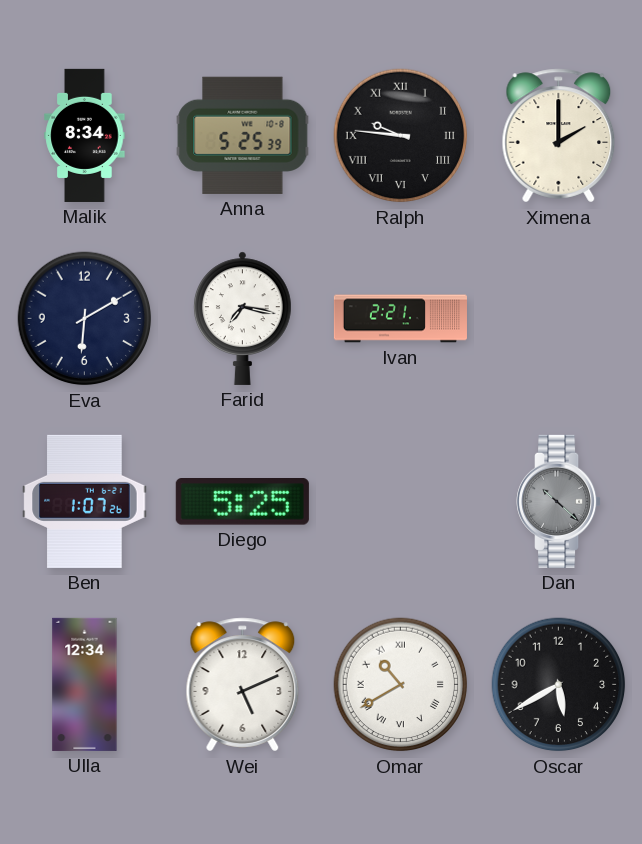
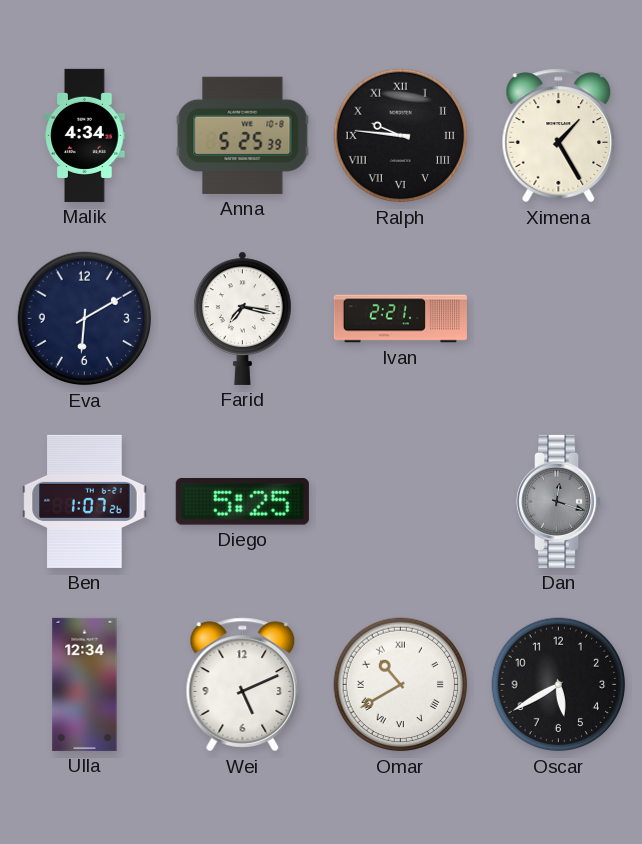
Malik: 8:34 -> 4:34 (85, 135)
Ximena: 2:00 -> 1:25 (559, 136)
Dan: 10:22 -> 12:18 (559, 501)
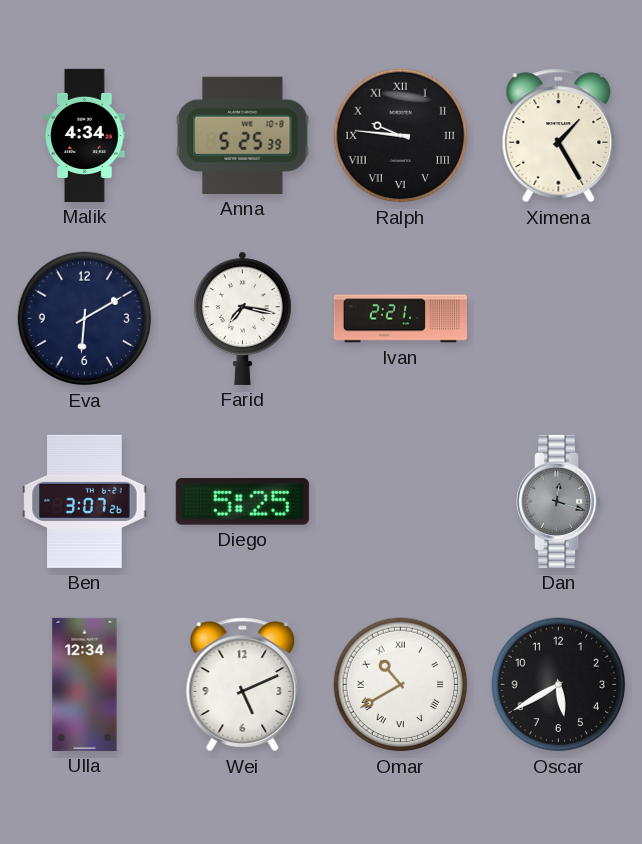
Ben: 1:07 -> 3:07 (85, 501)
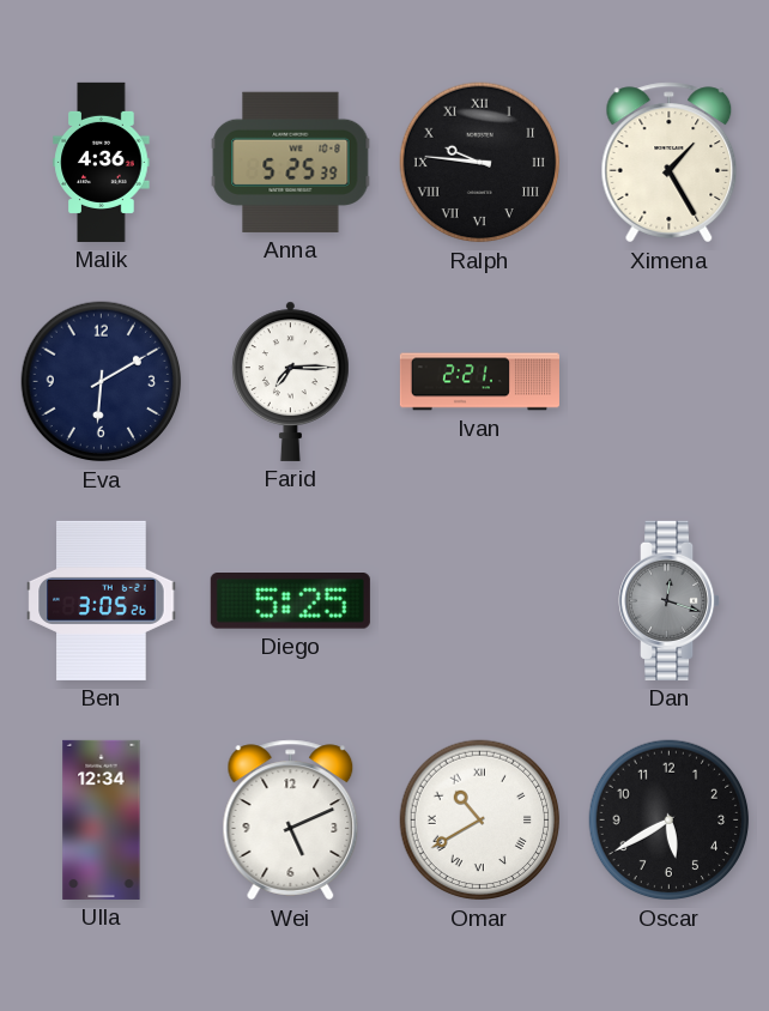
Malik: 4:34 -> 4:36 (102, 162)
Farid: 7:17 -> 7:15 (291, 381)
Ben: 3:07 -> 3:05 (102, 600)
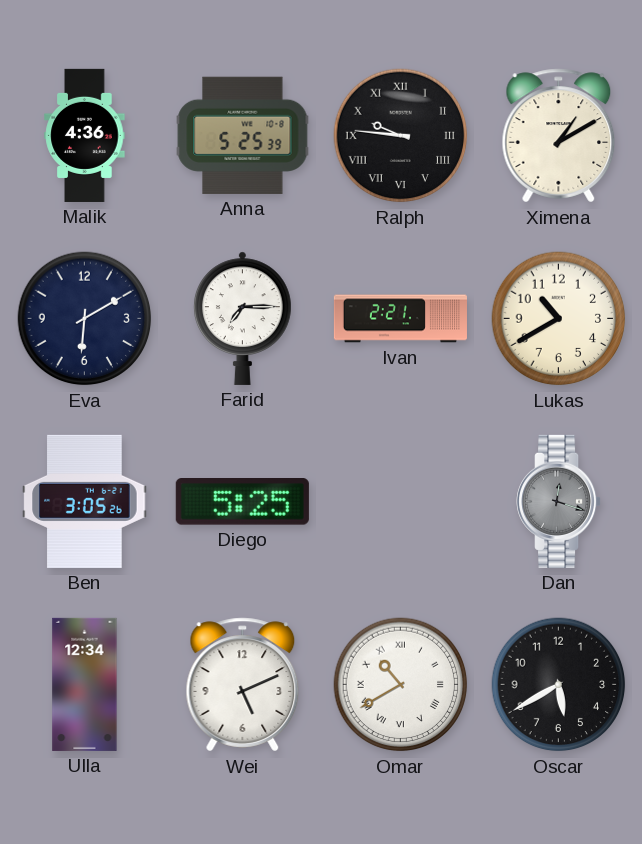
Ximena: 1:25 -> 1:10 (559, 136)
Lukas: none -> 10:40 (559, 319)
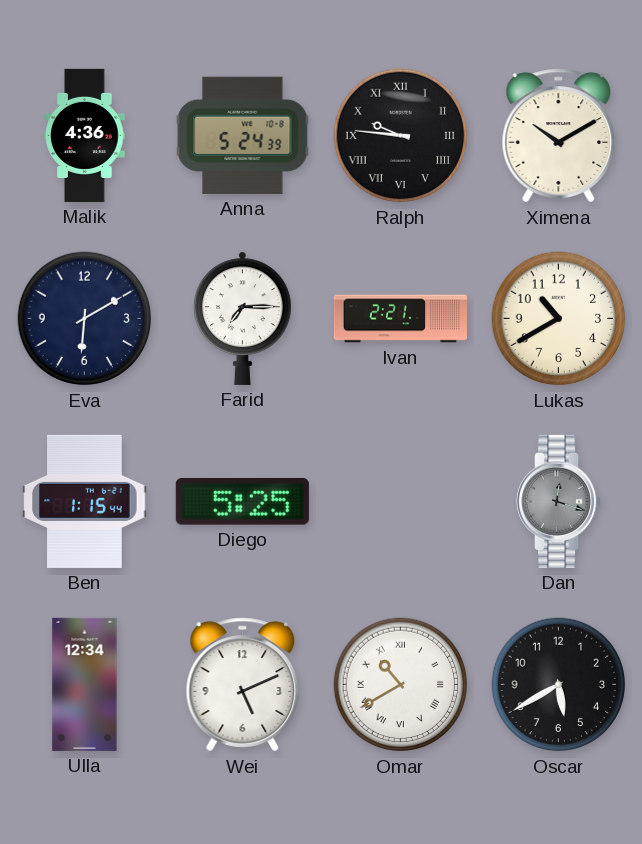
Anna: 5:25 -> 5:24 (243, 135)
Ximena: 1:10 -> 10:10 (559, 136)
Ben: 3:05 -> 1:15 (85, 501)
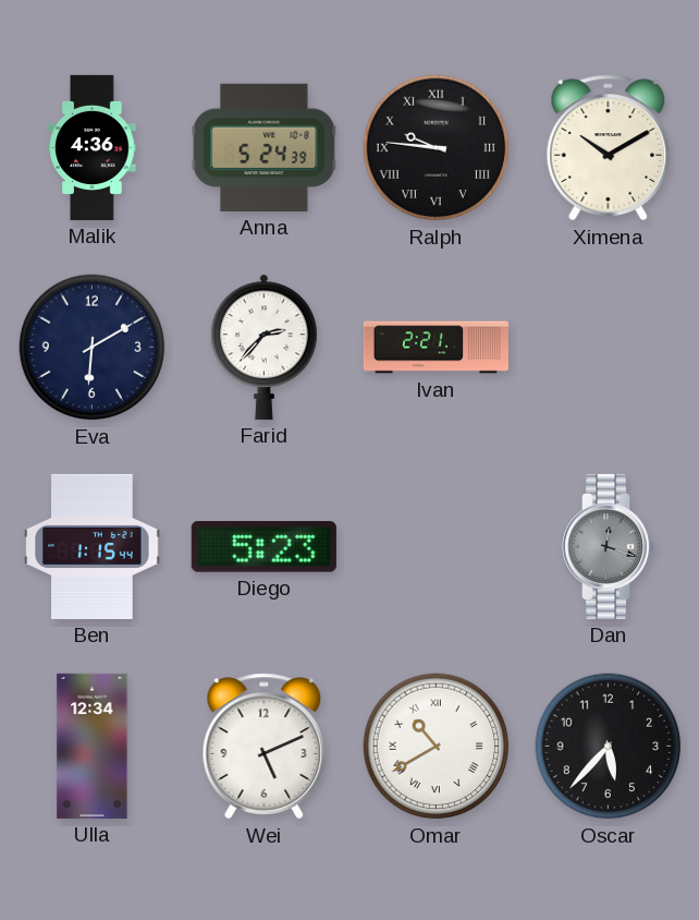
Farid: 7:15 -> 2:37 (265, 347)
Lukas: 10:40 -> none (559, 319)
Diego: 5:25 -> 5:23 (263, 547)
Oscar: 5:40 -> 5:37 (609, 747)
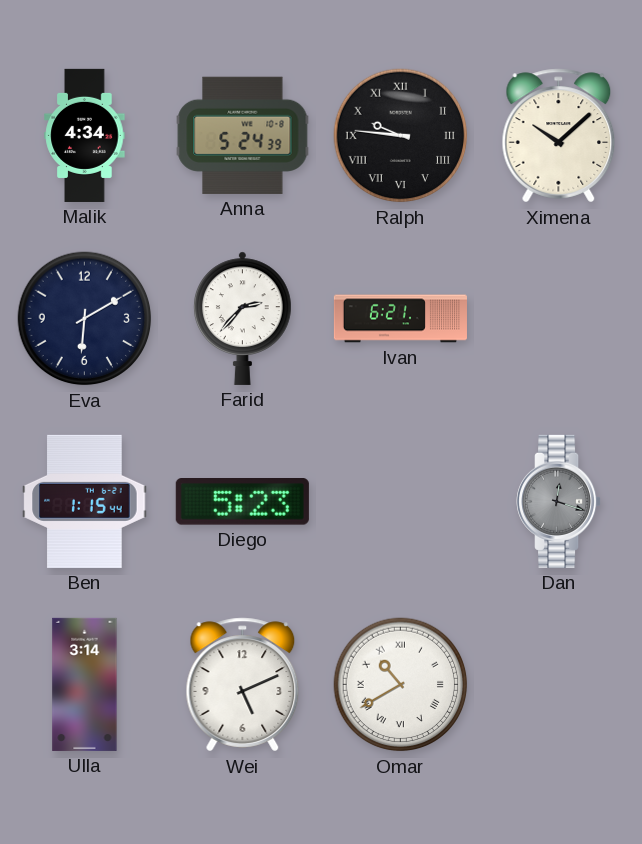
Malik: 4:36 -> 4:34 (85, 135)
Ximena: 10:10 -> 10:08 (559, 136)
Ivan: 2:21 -> 6:21 (400, 319)
Ulla: 12:34 -> 3:14 (85, 684)
Oscar: 5:37 -> none (609, 747)
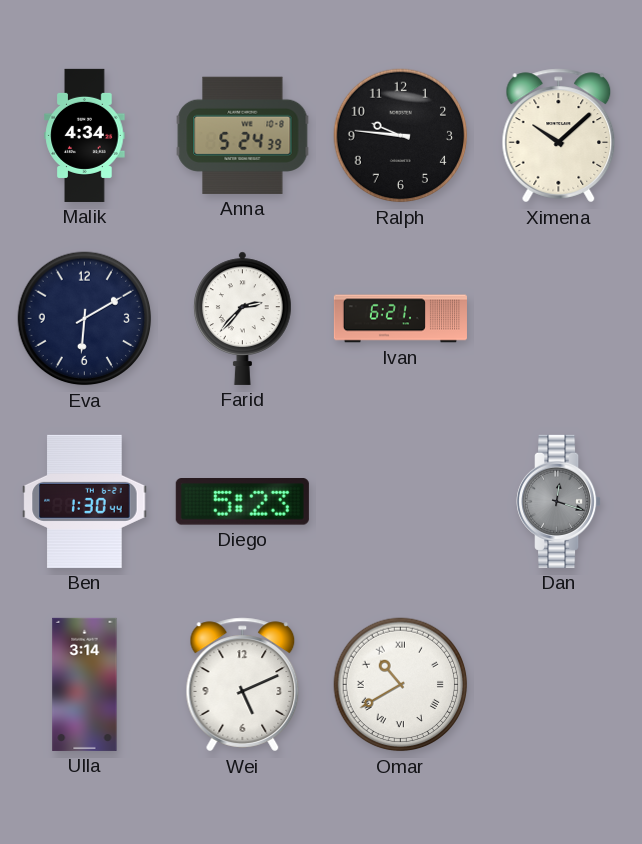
Ralph numerals: Roman -> Arabic (401, 136)
Ben: 1:15 -> 1:30 (85, 501)
